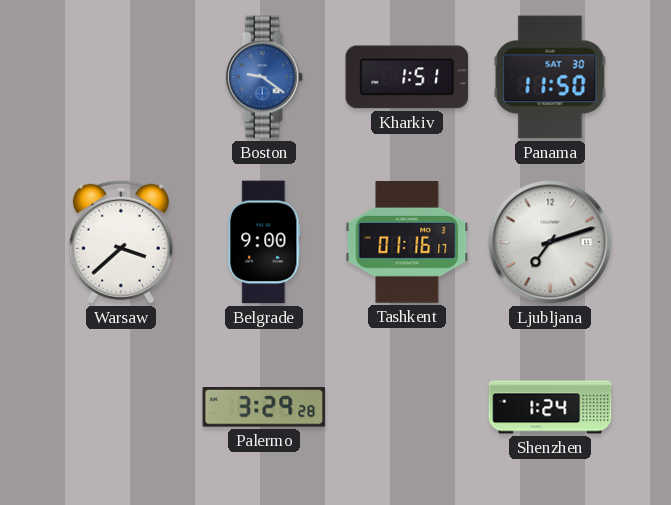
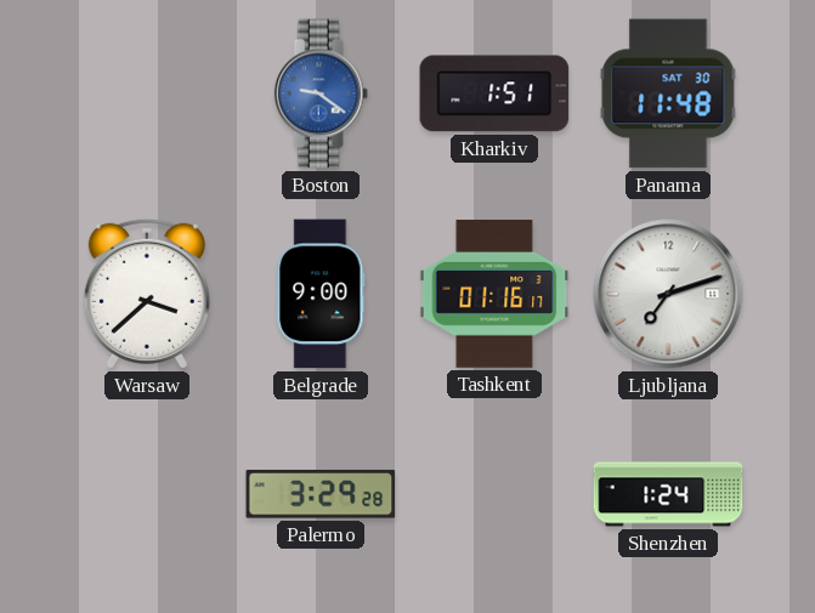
Panama: 11:50 -> 11:48 (668, 93)
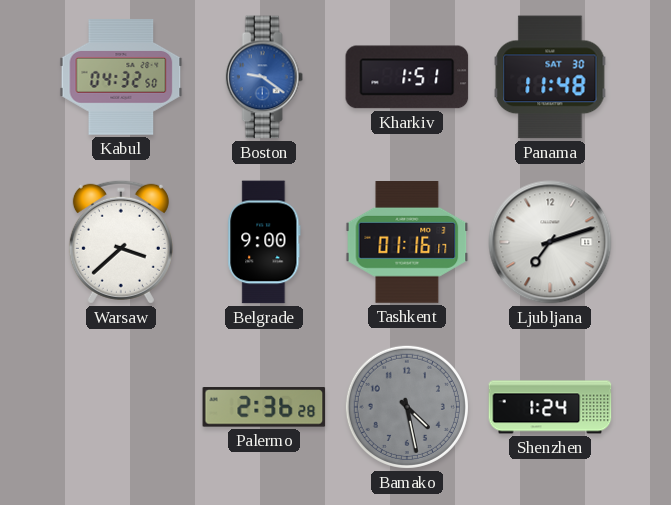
Kabul: none -> 04:32 (121, 77)
Palermo: 3:29 -> 2:36 (264, 407)
Bamako: none -> 4:28 (407, 407)
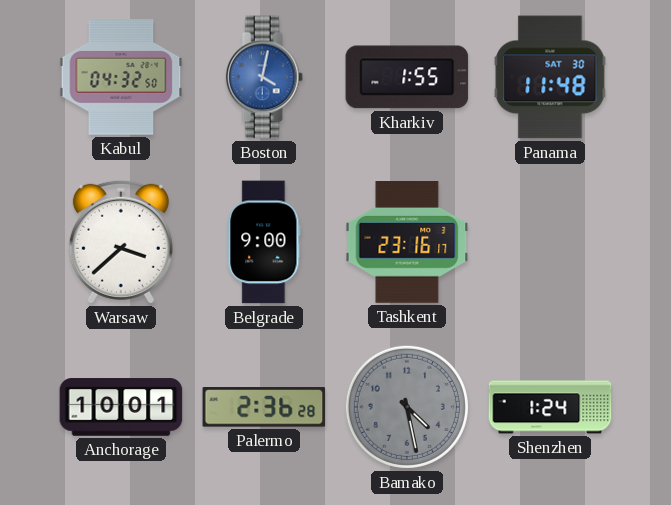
Boston: 9:21 -> 4:02 (264, 77)
Kharkiv: 1:51 -> 1:55 (407, 77)
Tashkent: 01:16 -> 23:16 (407, 243)
Ljubljana: 7:12 -> none (550, 242)
Anchorage: none -> 10:01 (121, 407)
